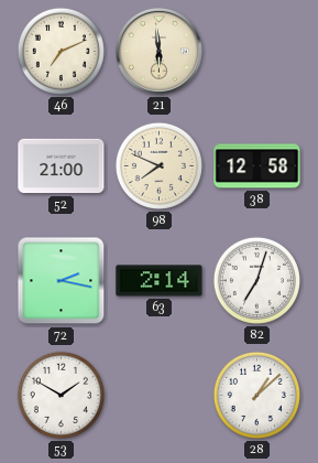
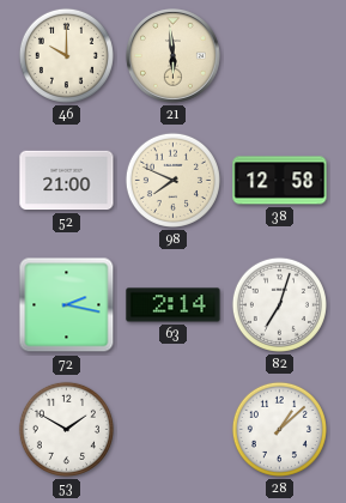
46: 7:11 -> 10:00 (66, 55)
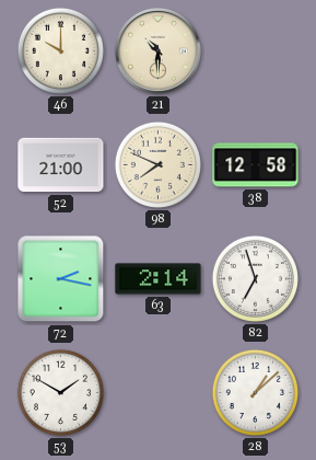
21: 5:59 -> 10:30 (159, 51)
82: 7:03 -> 6:57 (255, 278)
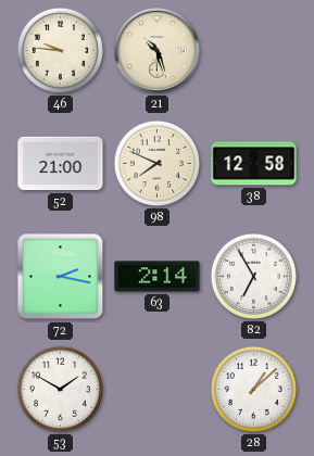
46: 10:00 -> 9:46 (60, 50)
21: 10:30 -> 10:27 (158, 51)
82: 6:57 -> 6:55 (253, 276)
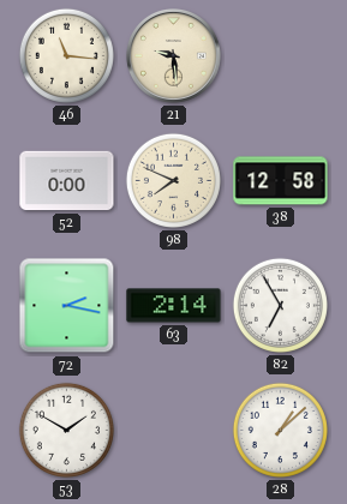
46: 9:46 -> 11:16 (66, 55)
21: 10:27 -> 9:29 (174, 56)
52: 21:00 -> 0:00 (67, 181)
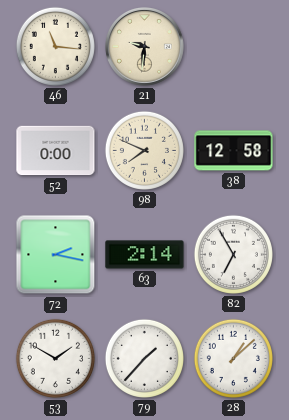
21: 9:29 -> 9:31 (145, 47)
79: none -> 1:37 (144, 358)
